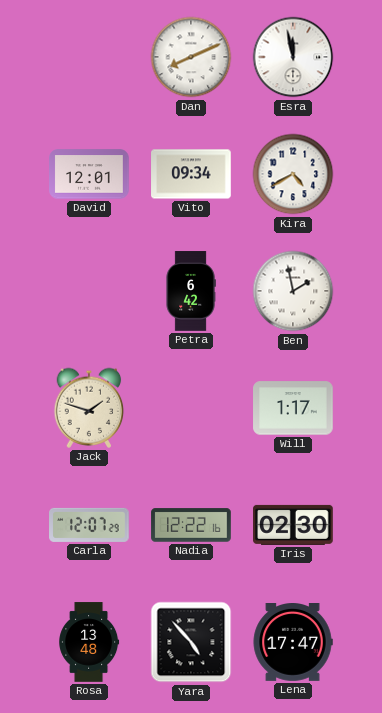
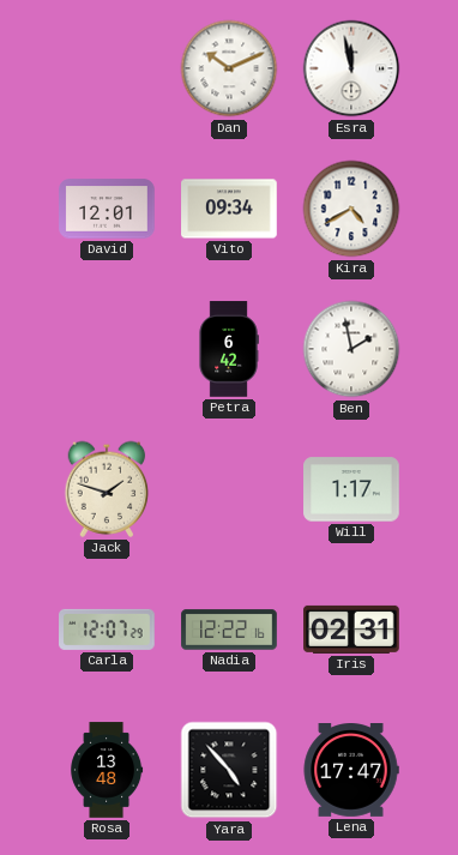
Dan: 8:11 -> 10:11 (229, 68)
Iris: 02:30 -> 02:31 (351, 630)
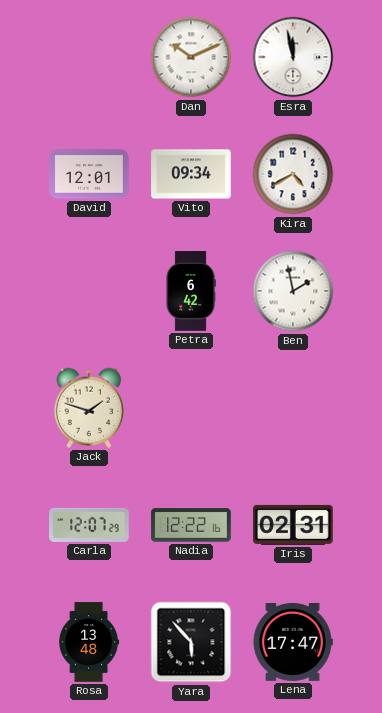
Will: 1:17 -> none (351, 489)
Yara: 4:53 -> 5:53 (191, 642)
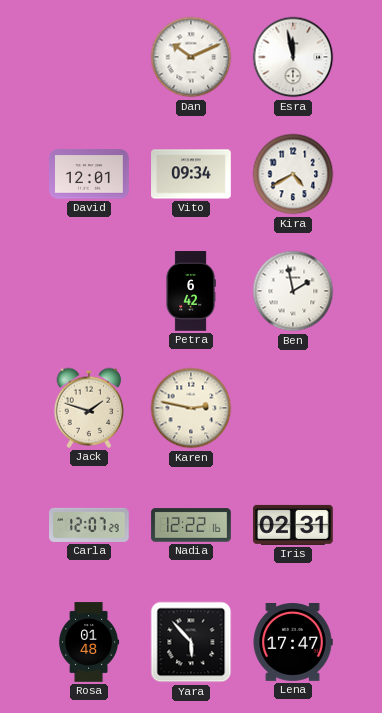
Karen: none -> 2:47 (191, 408)
Rosa: 13:48 -> 01:48 (89, 642)
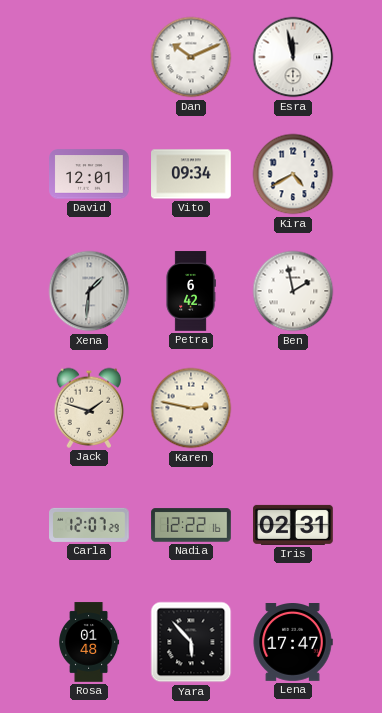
Xena: none -> 1:31 (89, 291)
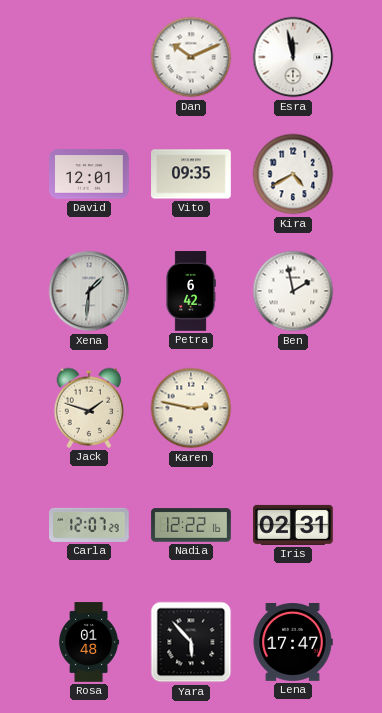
Vito: 09:34 -> 09:35 (191, 174)
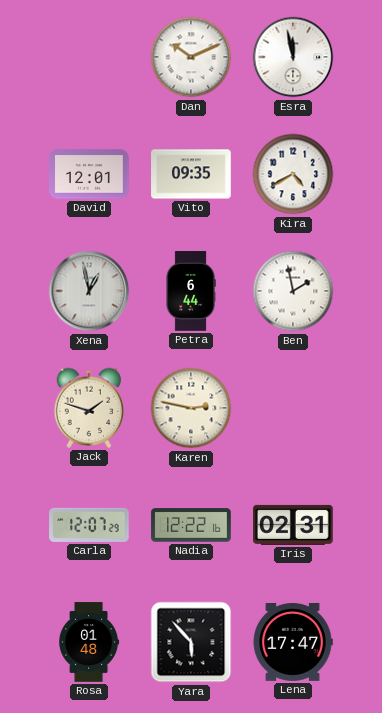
Xena: 1:31 -> 12:58 (89, 291)
Petra: 6:42 -> 6:44 (191, 291)
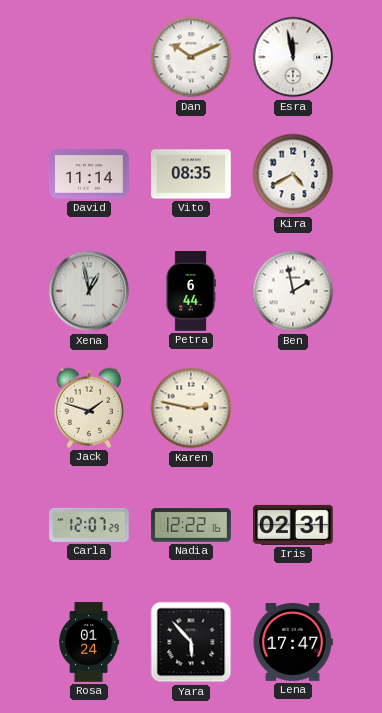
David: 12:01 -> 11:14 (89, 174)
Vito: 09:35 -> 08:35 (191, 174)
Rosa: 01:48 -> 01:24 (89, 642)
